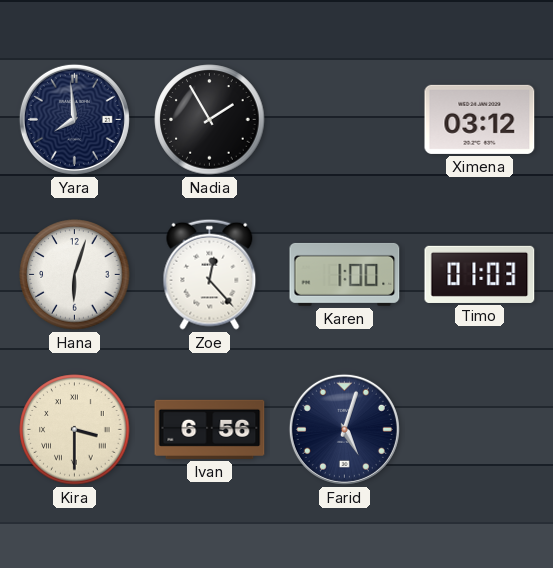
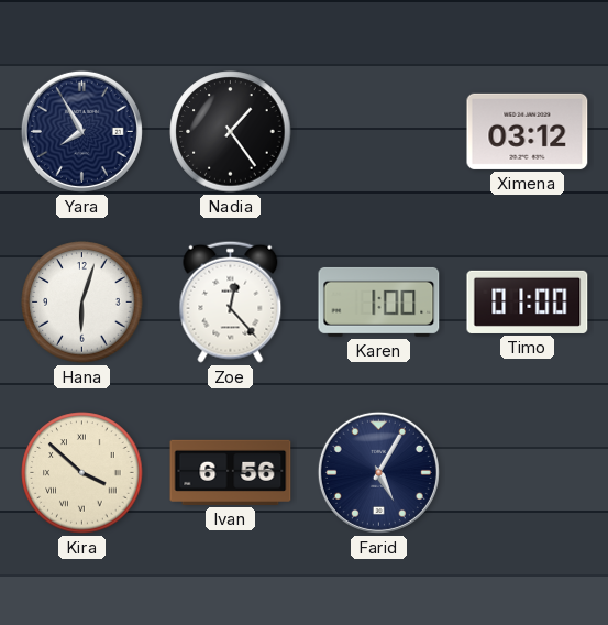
Yara: 7:59 -> 7:55 (81, 131)
Nadia: 1:55 -> 1:24 (231, 132)
Timo: 01:03 -> 01:00 (528, 301)
Kira: 3:30 -> 3:52 (82, 473)
Farid: 5:03 -> 5:05 (378, 472)
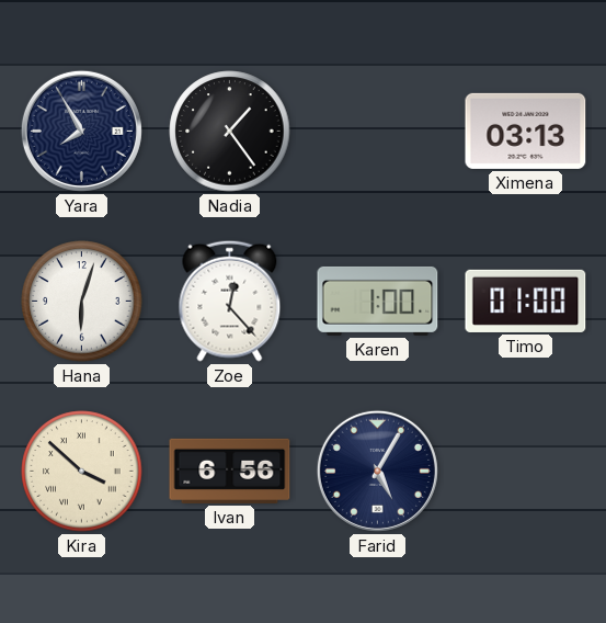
Ximena: 03:12 -> 03:13 (526, 131)
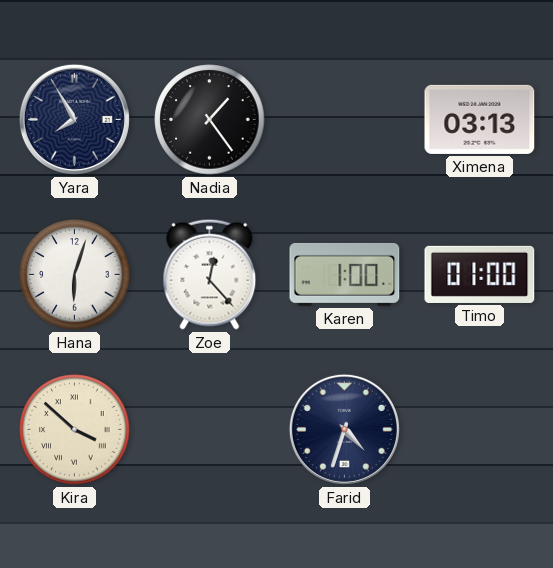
Ivan: 6:56 -> none (230, 471)
Farid: 5:05 -> 4:33 (344, 429)
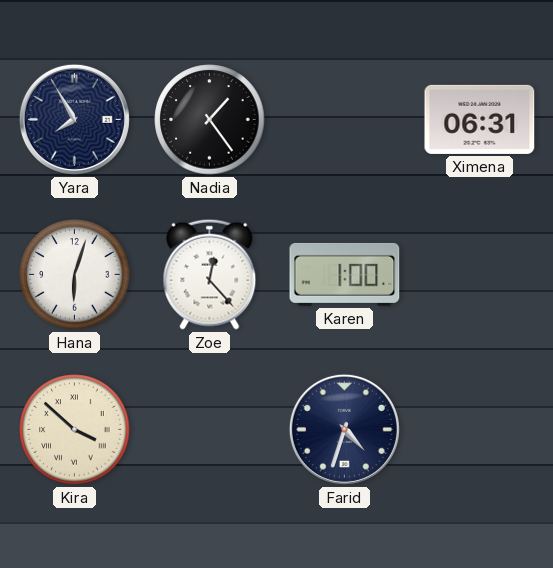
Ximena: 03:13 -> 06:31 (480, 119)
Timo: 01:00 -> none (480, 274)
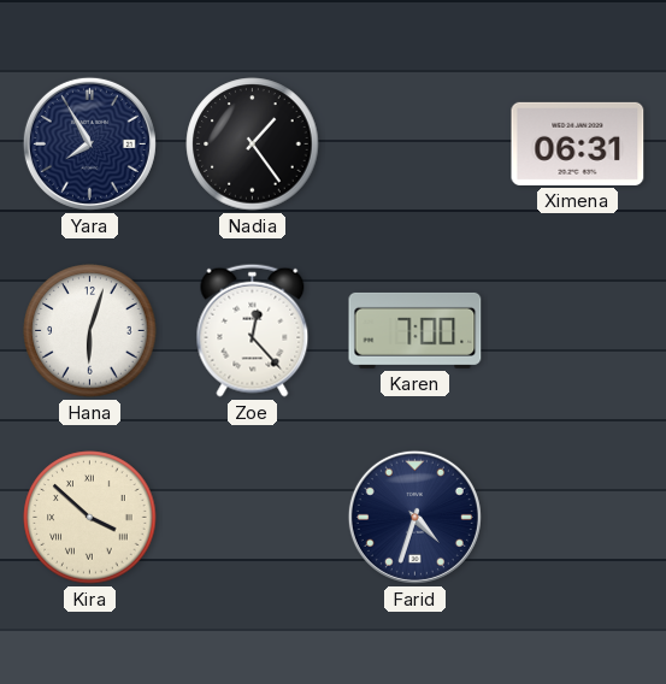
Karen: 1:00 -> 7:00 (415, 330)
